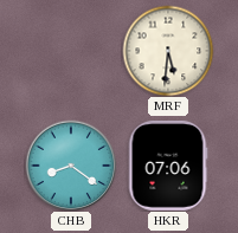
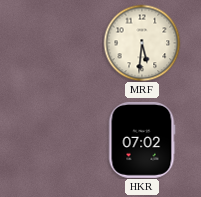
CHB: 8:21 -> none (71, 166)
HKR: 07:06 -> 07:02 (142, 140)
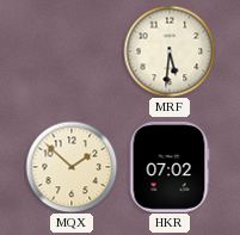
MQX: none -> 1:52 (72, 167)
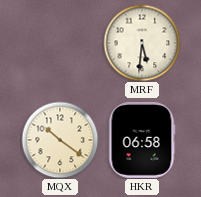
MQX: 1:52 -> 10:21 (60, 140)
HKR: 07:02 -> 06:58 (142, 140)
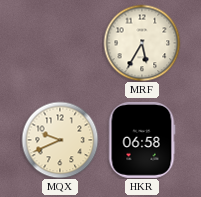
MRF: 5:31 -> 5:35 (142, 43)
MQX: 10:21 -> 9:41 (60, 140)
